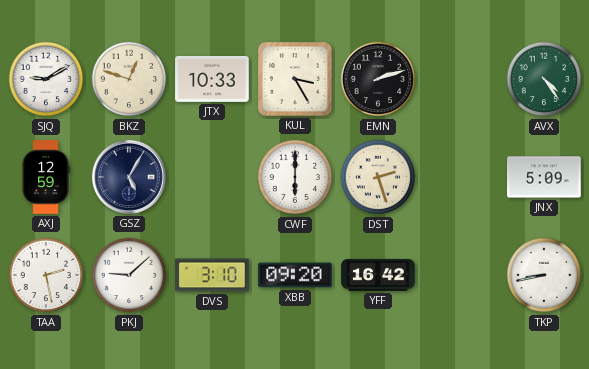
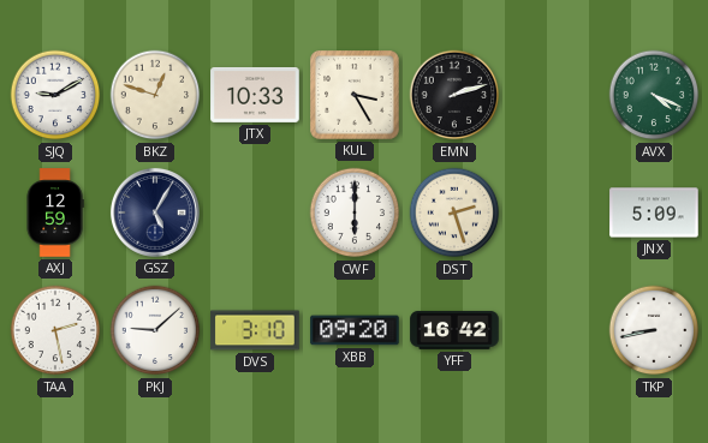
AVX: 4:24 -> 4:19 (654, 95)
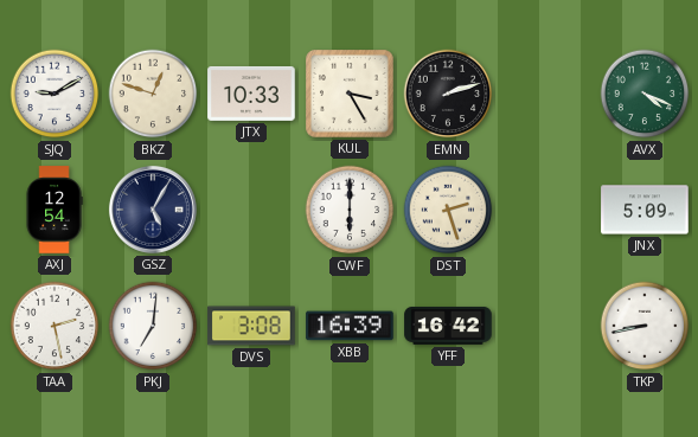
AXJ: 12:59 -> 12:54 (55, 210)
PKJ: 9:08 -> 7:01 (153, 326)
DVS: 3:10 -> 3:08 (251, 326)
XBB: 09:20 -> 16:39 (350, 326)
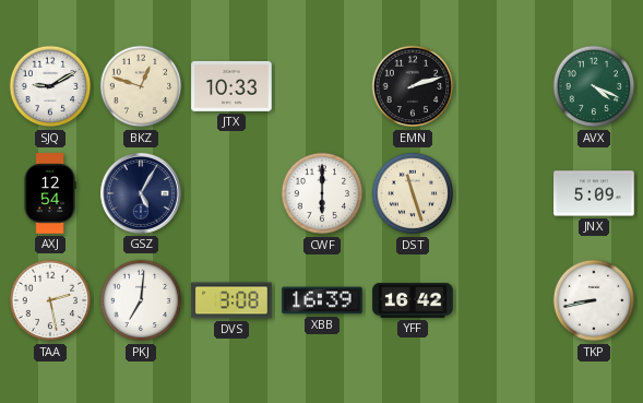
KUL: 3:25 -> none (351, 95)
DST: 2:27 -> 11:27 (413, 193)
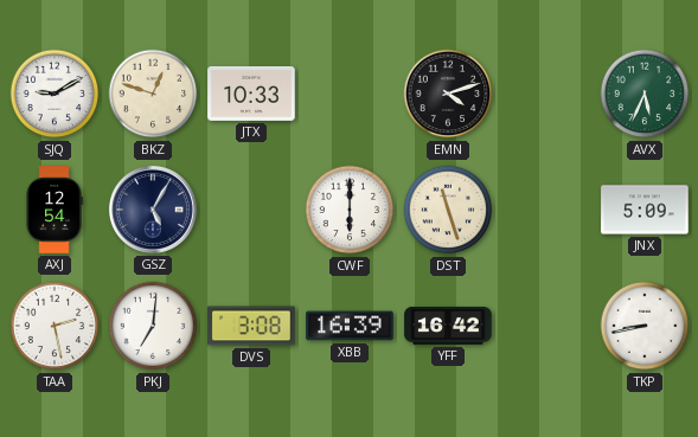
EMN: 2:12 -> 4:12 (448, 94)
AVX: 4:19 -> 5:34 (645, 94)
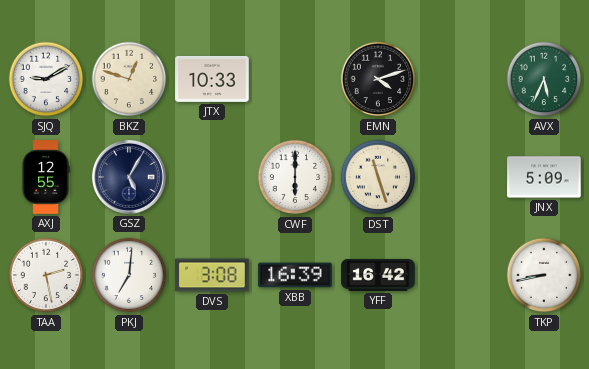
AXJ: 12:54 -> 12:55 (46, 177)
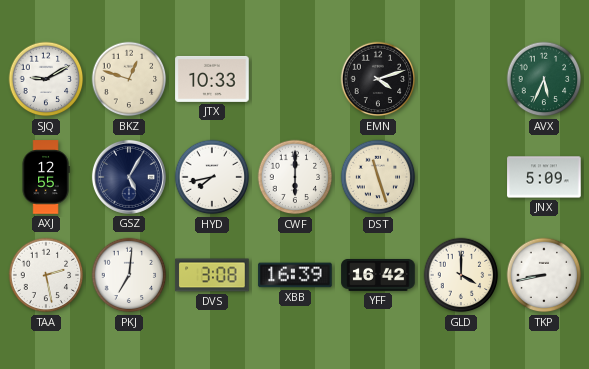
HYD: none -> 7:43 (212, 177)
GLD: none -> 4:00 (461, 275)
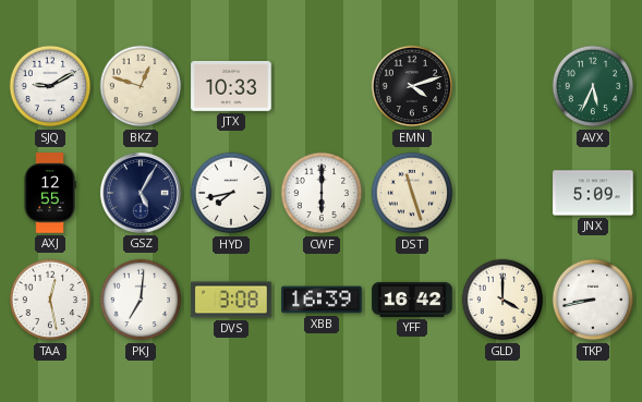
TAA: 2:28 -> 12:28 (50, 300)
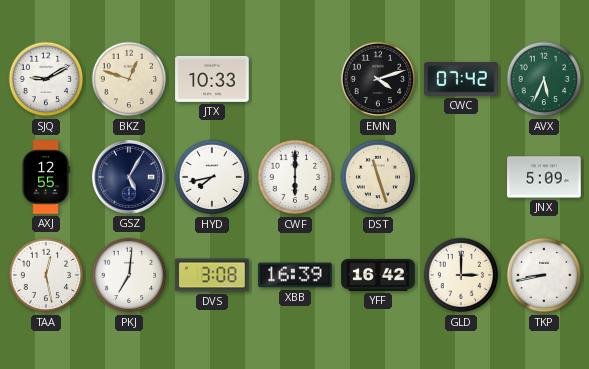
CWC: none -> 07:42 (461, 79)
GLD: 4:00 -> 3:00 (461, 275)
